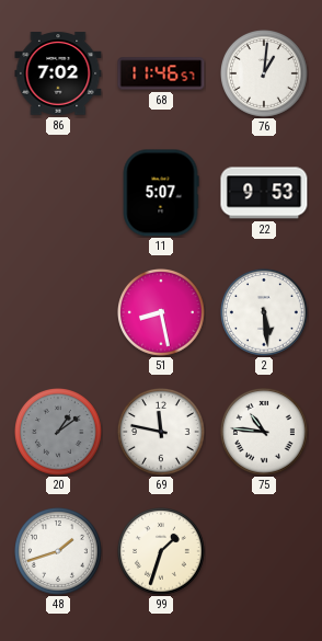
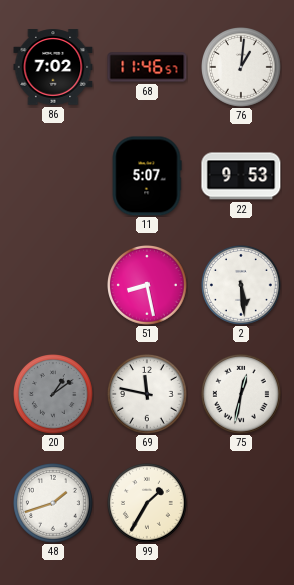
75: 10:46 -> 12:32 (242, 395)
99: 1:33 -> 1:35 (148, 504)
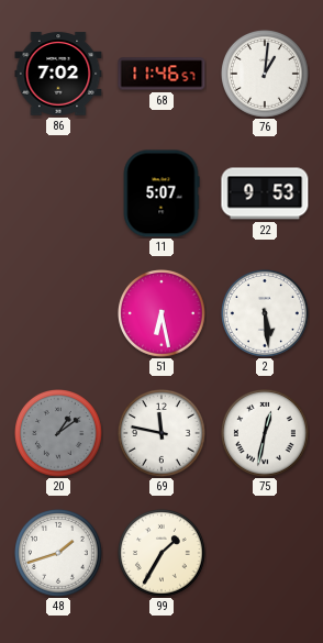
51: 8:28 -> 6:28 (163, 314)
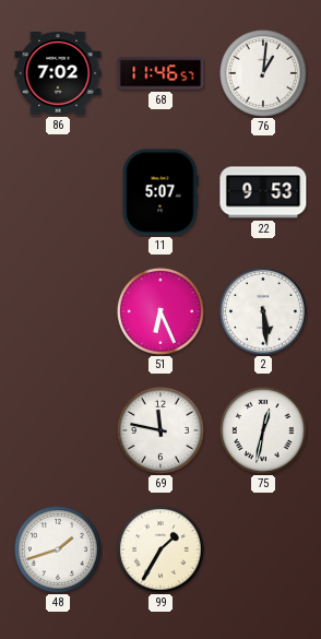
51: 6:28 -> 6:26 (162, 312)
20: 1:09 -> none (59, 434)
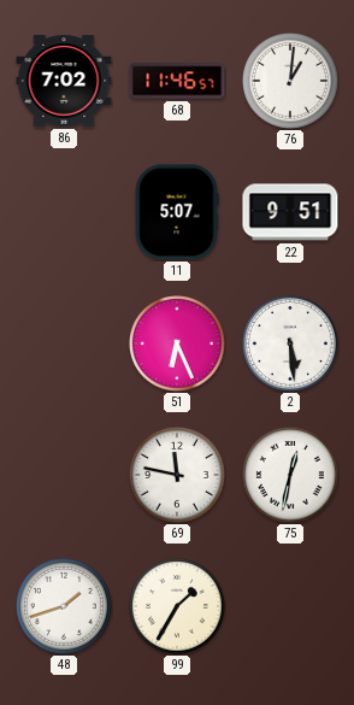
22: 9:53 -> 9:51 (290, 212)
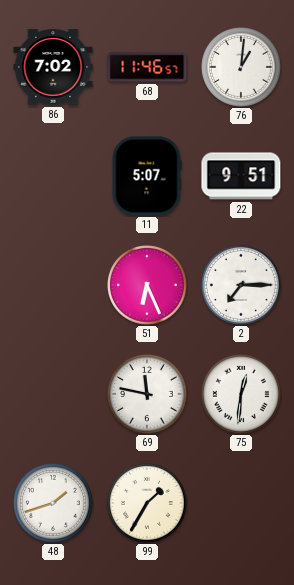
2: 5:29 -> 7:15 (242, 286)
75: 12:32 -> 12:31 (242, 395)
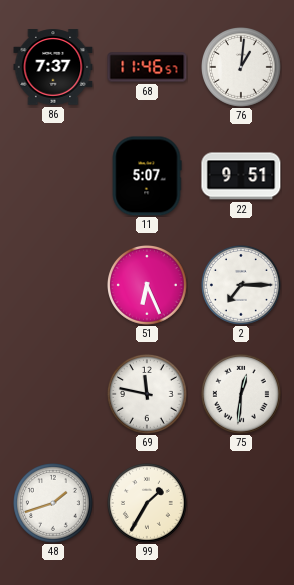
86: 7:02 -> 7:37 (53, 67)
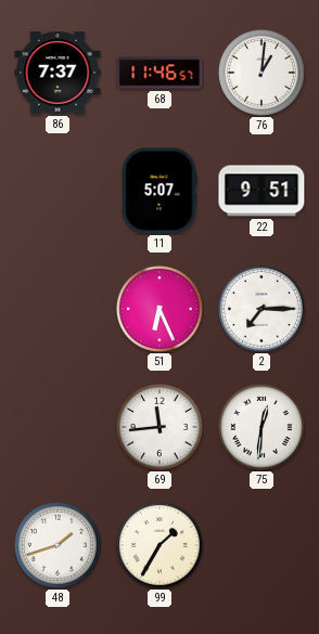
69: 11:47 -> 11:44 (161, 428)
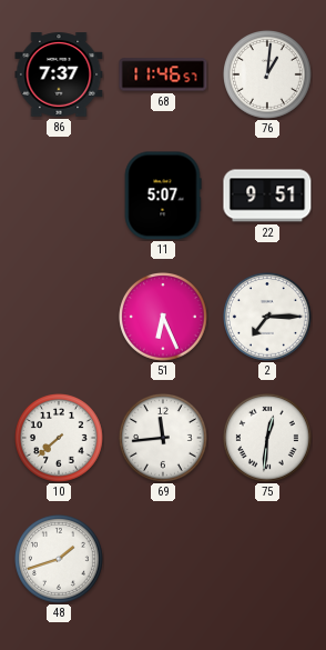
10: none -> 7:38 (60, 439)
99: 1:35 -> none (161, 546)
